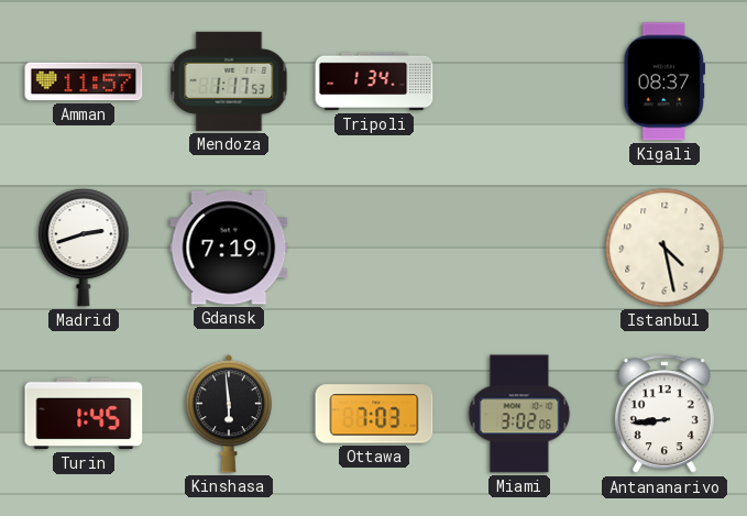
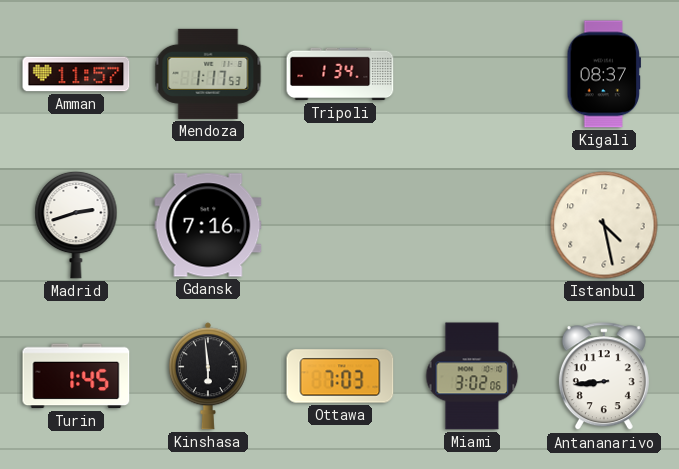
Gdansk: 7:19 -> 7:16 (208, 225)
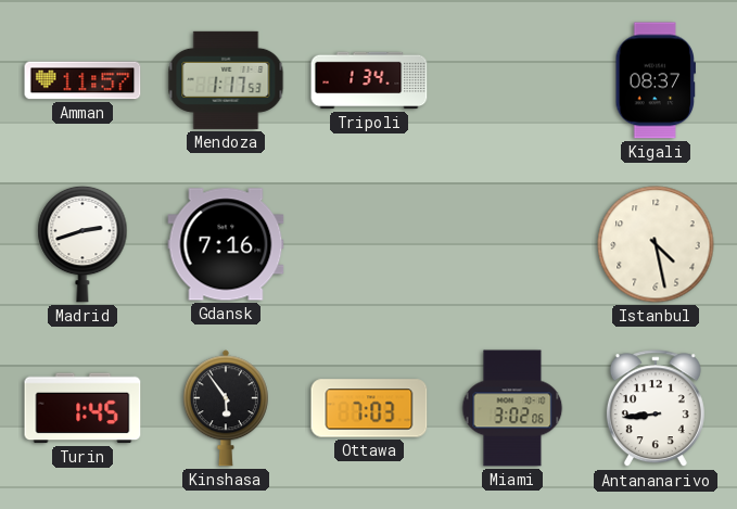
Kinshasa: 5:59 -> 5:54 (226, 408)
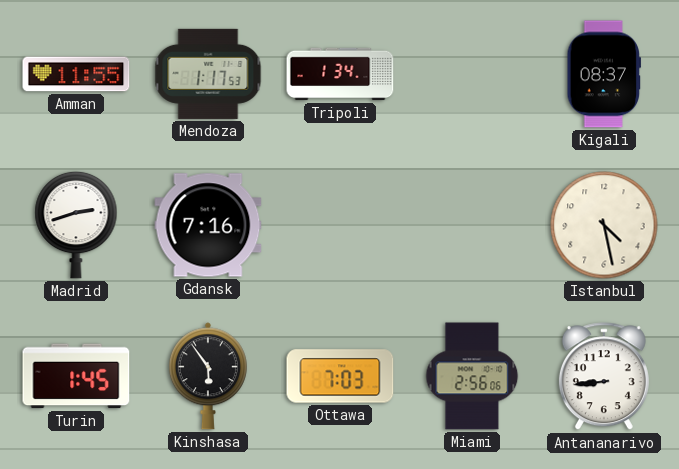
Amman: 11:57 -> 11:55 (76, 74)
Miami: 3:02 -> 2:56 (472, 376)
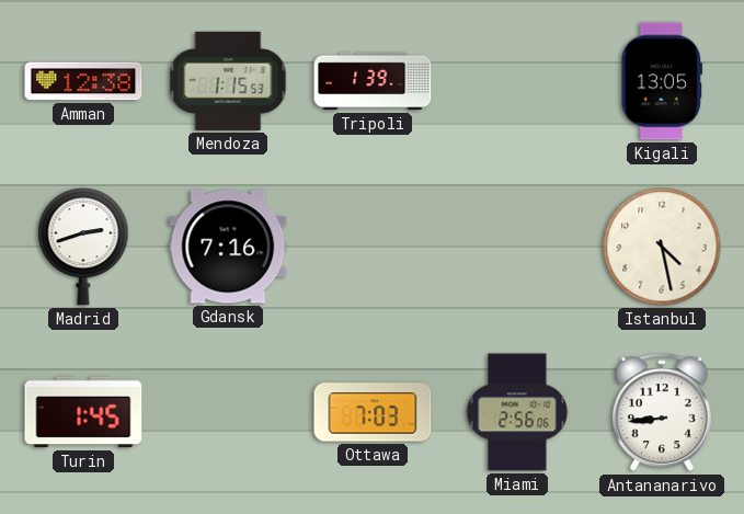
Amman: 11:55 -> 12:38 (83, 81)
Mendoza: 1:17 -> 1:15 (228, 81)
Tripoli: 1:34 -> 1:39 (373, 81)
Kigali: 08:37 -> 13:05 (661, 81)
Kinshasa: 5:54 -> none (208, 376)
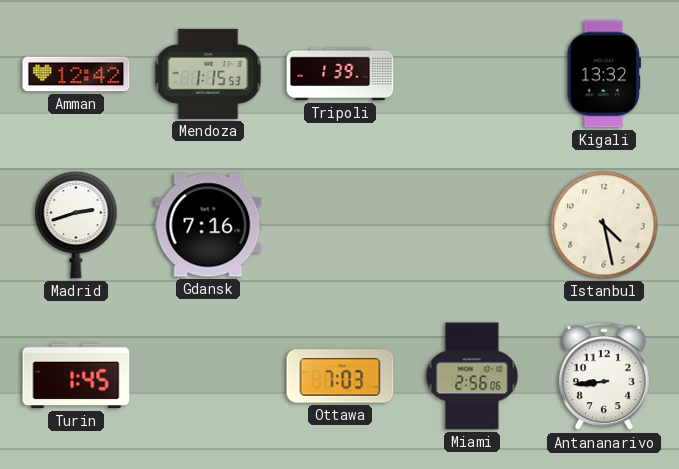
Amman: 12:38 -> 12:42 (76, 74)
Kigali: 13:05 -> 13:32 (603, 74)
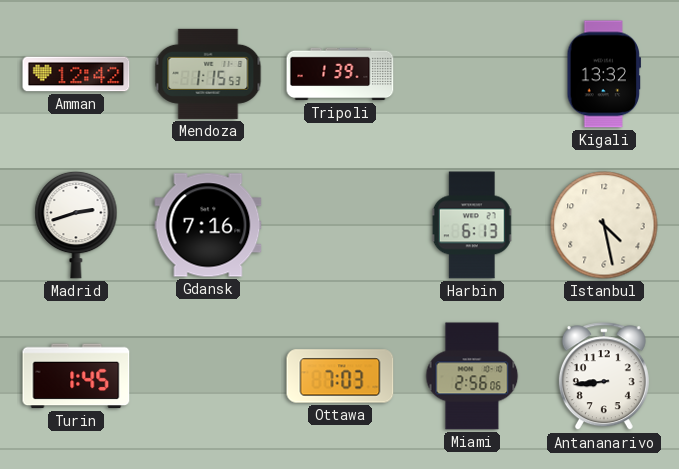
Harbin: none -> 6:13 (472, 225)
